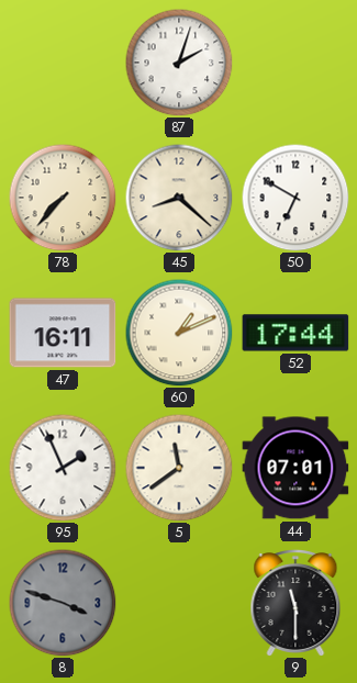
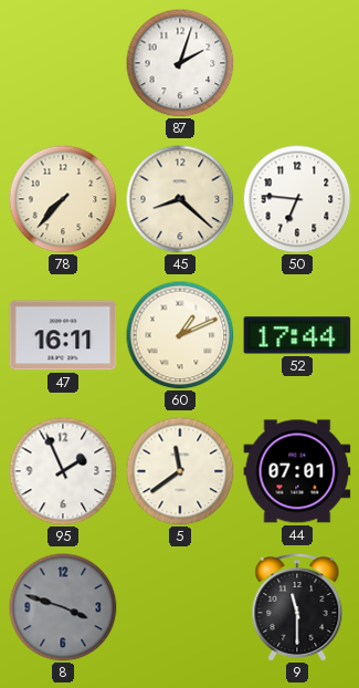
50: 6:50 -> 6:46 (297, 199)
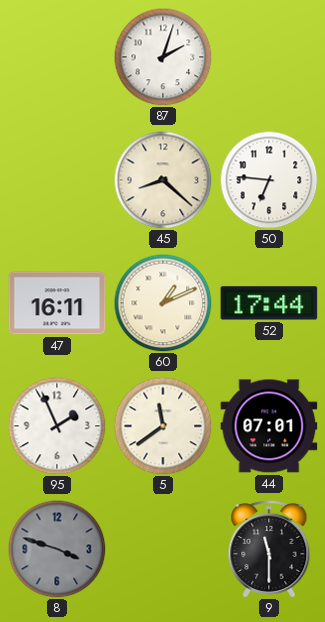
78: 7:37 -> none (63, 199)
